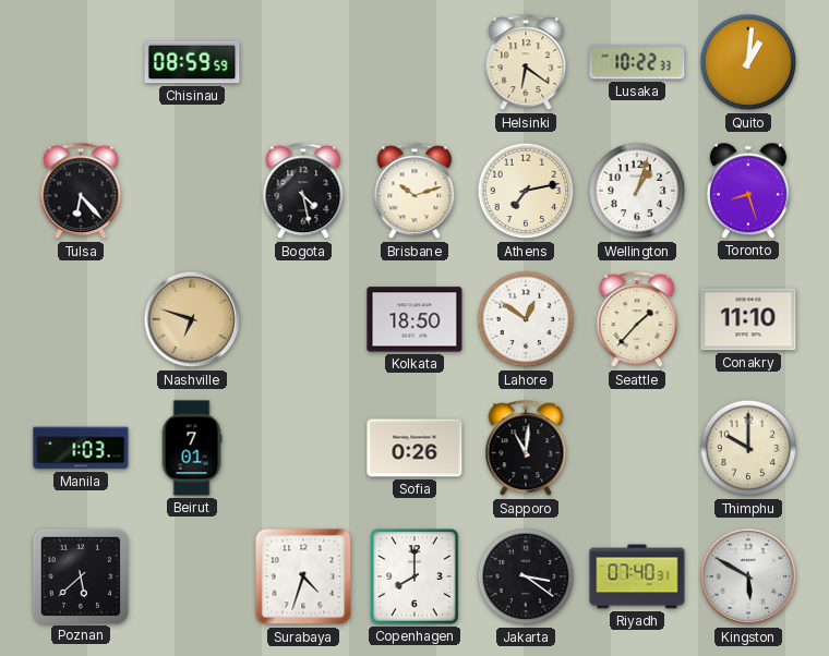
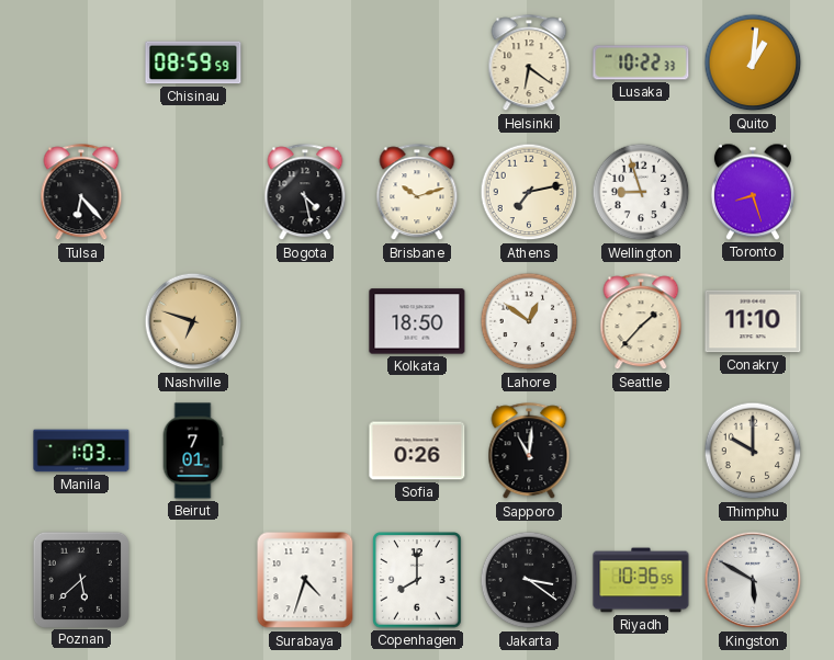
Wellington: 1:03 -> 8:57 (641, 192)
Riyadh: 07:40 -> 10:36 (641, 580)
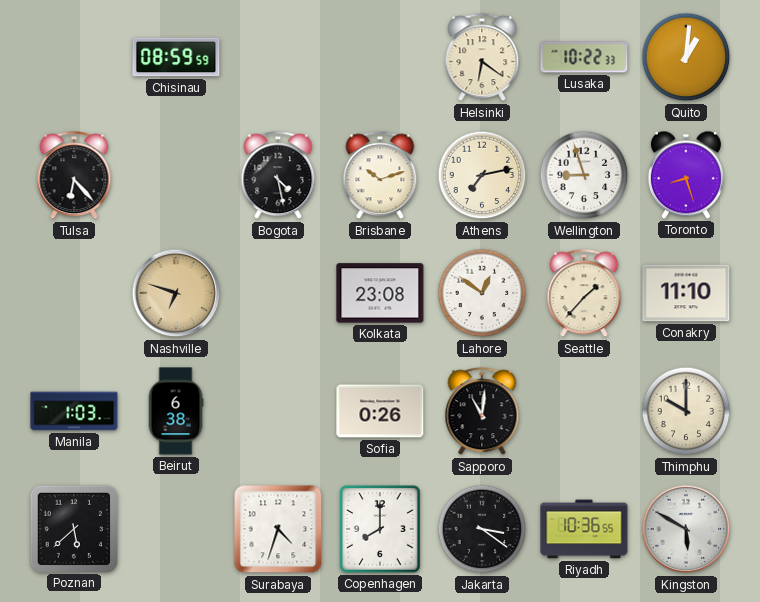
Kolkata: 18:50 -> 23:08 (380, 293)
Beirut: 7:01 -> 6:38 (176, 411)
